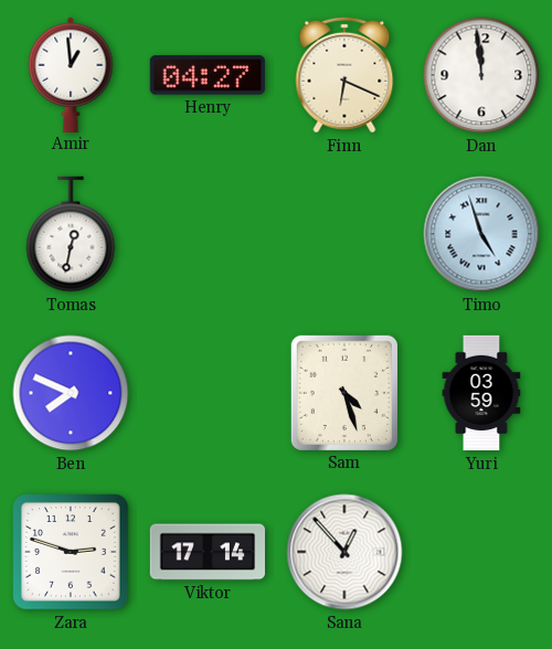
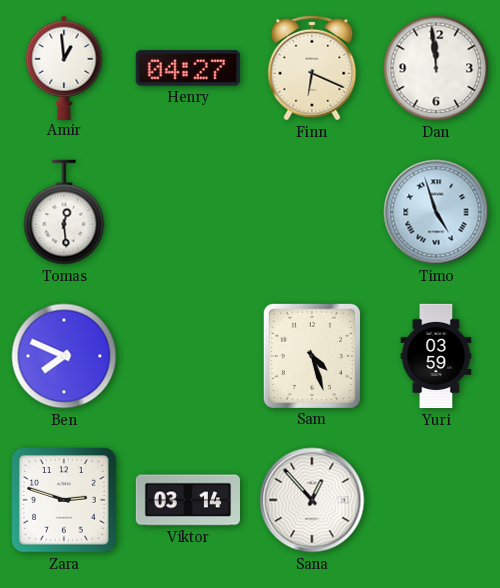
Tomas: 12:32 -> 12:29 (64, 212)
Viktor: 17:14 -> 03:14 (187, 500)
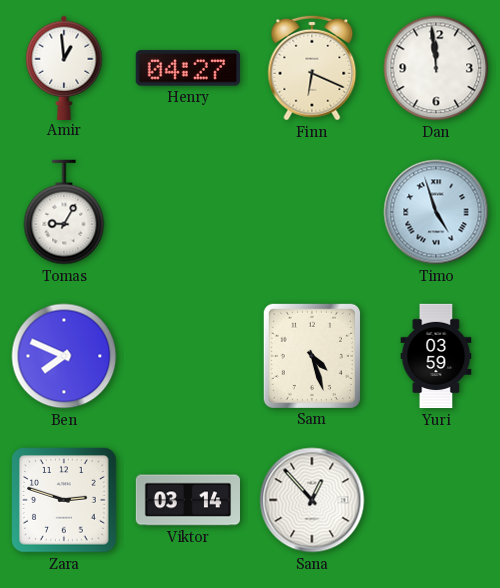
Tomas: 12:29 -> 9:05 (64, 212)
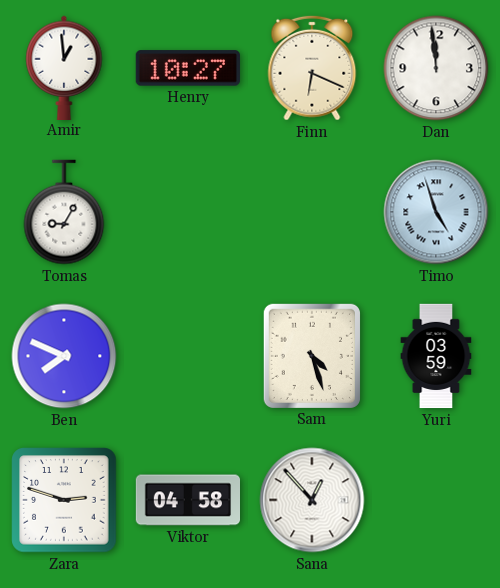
Henry: 04:27 -> 10:27 (188, 68)
Viktor: 03:14 -> 04:58 (187, 500)
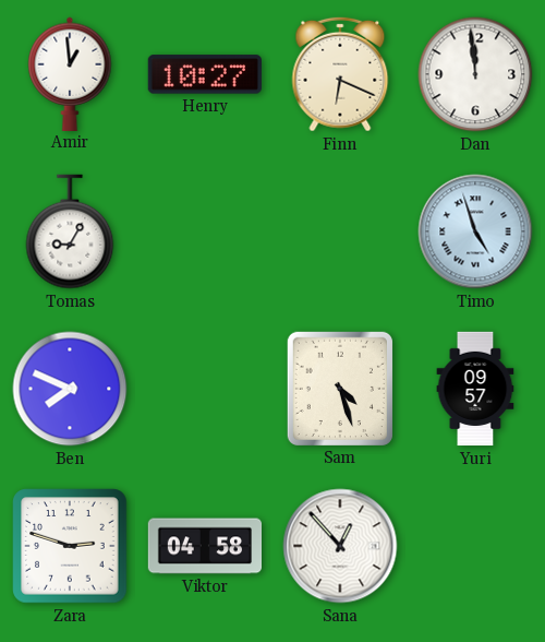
Yuri: 03:59 -> 09:57 (475, 389)
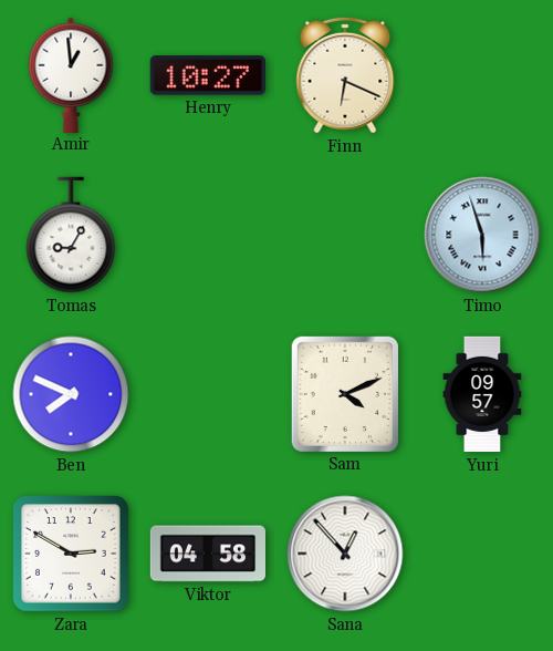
Dan: 11:59 -> none (475, 74)
Timo: 4:57 -> 5:57 (482, 235)
Sam: 4:27 -> 4:11 (345, 394)
Zara: 2:48 -> 2:50 (71, 554)
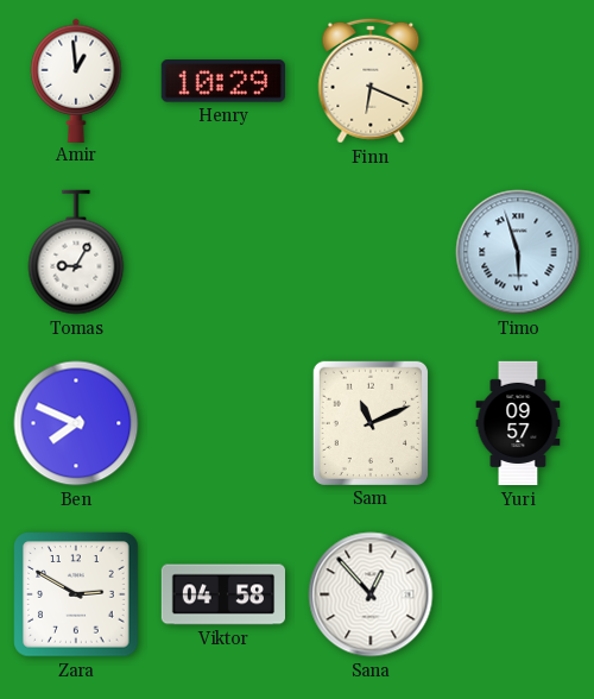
Henry: 10:27 -> 10:29 (223, 81)
Sam: 4:11 -> 11:11 (371, 423)
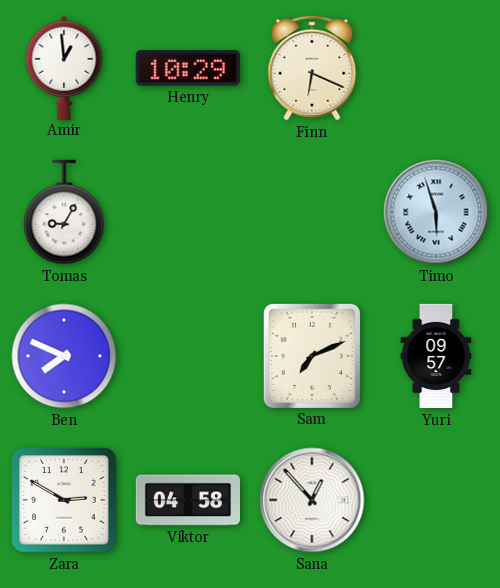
Sam: 11:11 -> 7:11 (312, 356)
